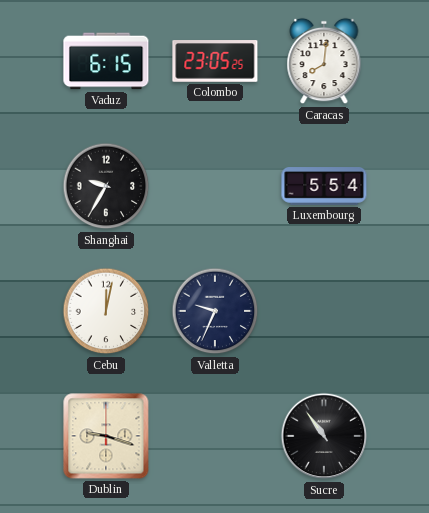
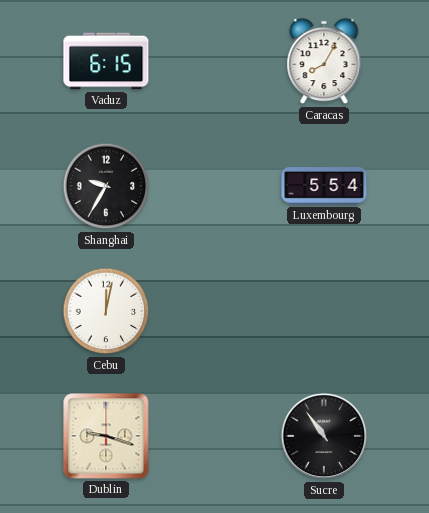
Colombo: 23:05 -> none (215, 61)
Caracas: 8:01 -> 8:05 (324, 61)
Valletta: 9:34 -> none (215, 311)
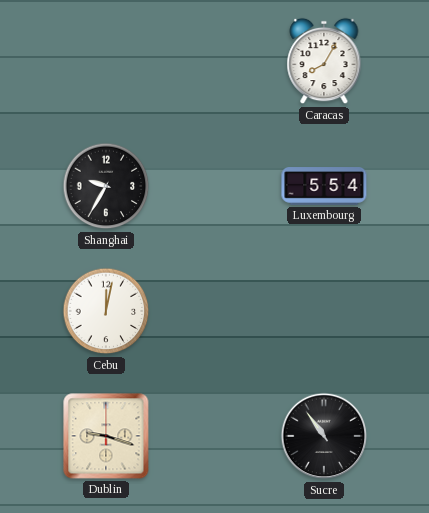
Vaduz: 6:15 -> none (106, 61)
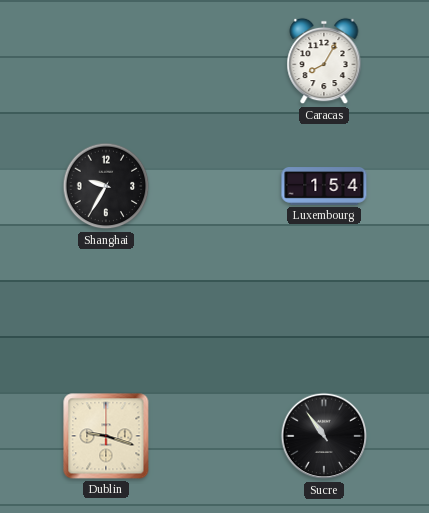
Luxembourg: 5:54 -> 1:54 (324, 186)
Cebu: 12:02 -> none (106, 311)
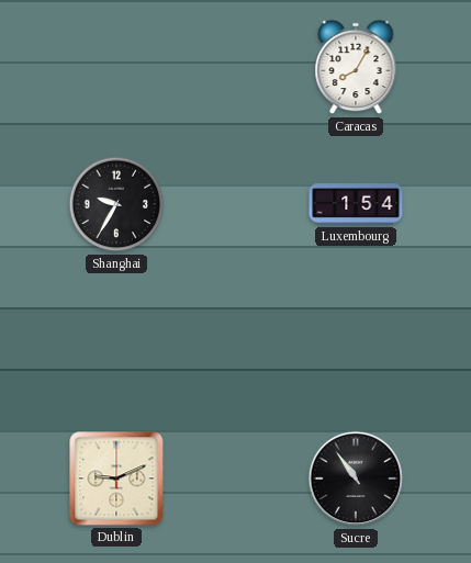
Dublin: 9:18 -> 9:11 (116, 478)
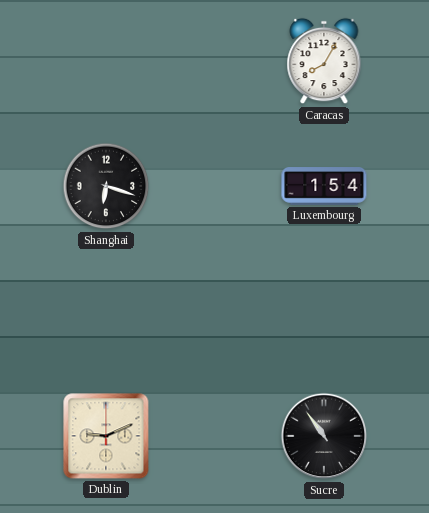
Shanghai: 9:35 -> 6:18 (106, 186)
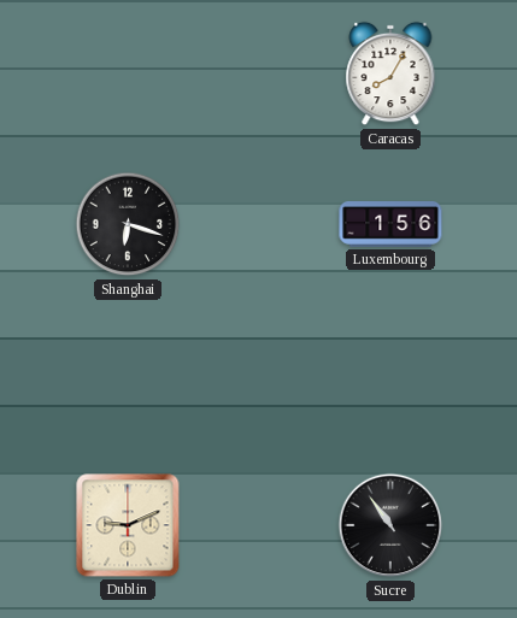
Luxembourg: 1:54 -> 1:56 (390, 224)
